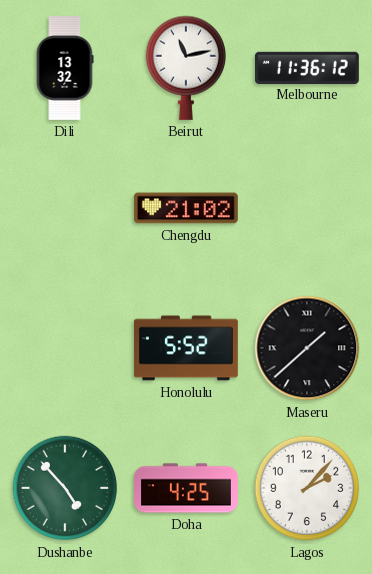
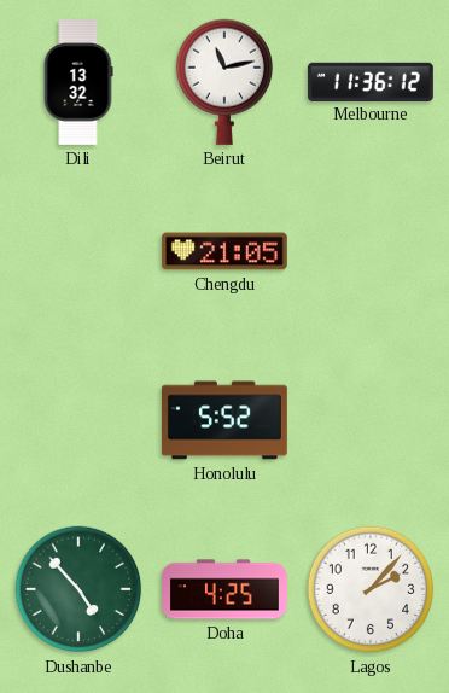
Chengdu: 21:02 -> 21:05 (224, 251)
Maseru: 1:38 -> none (307, 348)
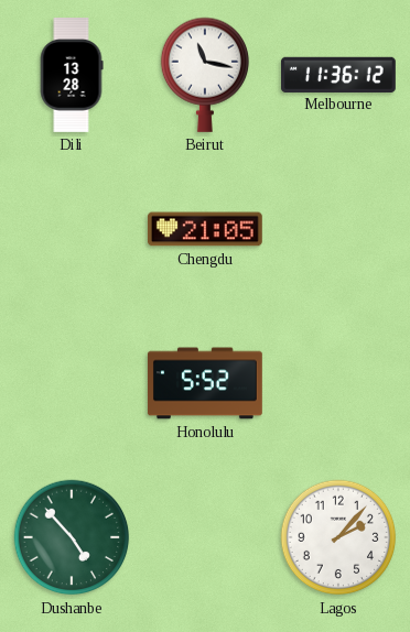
Dili: 13:32 -> 13:28 (72, 76)
Beirut: 11:13 -> 11:17 (204, 75)
Doha: 4:25 -> none (226, 589)
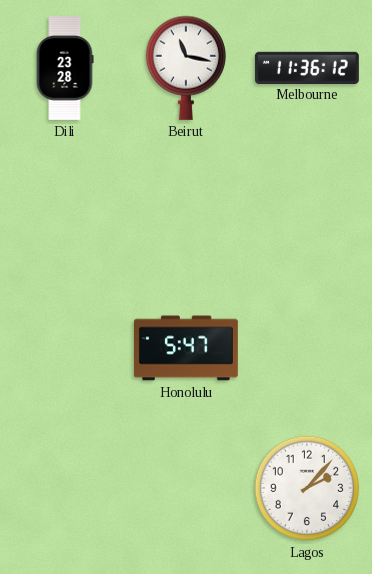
Dili: 13:28 -> 23:28 (65, 69)
Chengdu: 21:05 -> none (205, 229)
Honolulu: 5:52 -> 5:47 (186, 348)
Dushanbe: 4:53 -> none (72, 537)
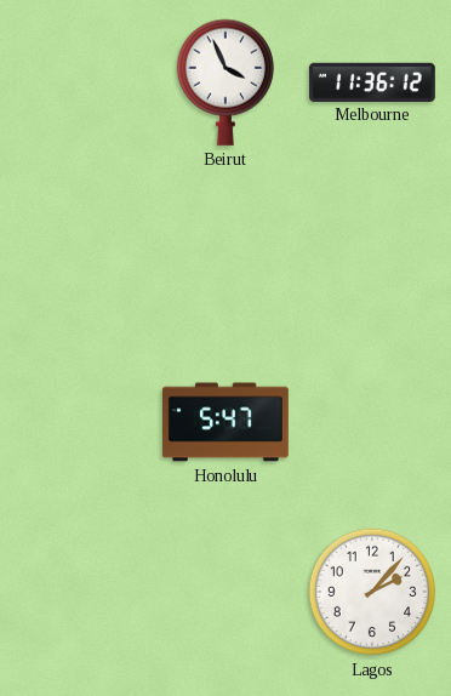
Dili: 23:28 -> none (65, 69)
Beirut: 11:17 -> 3:56 (224, 82)
